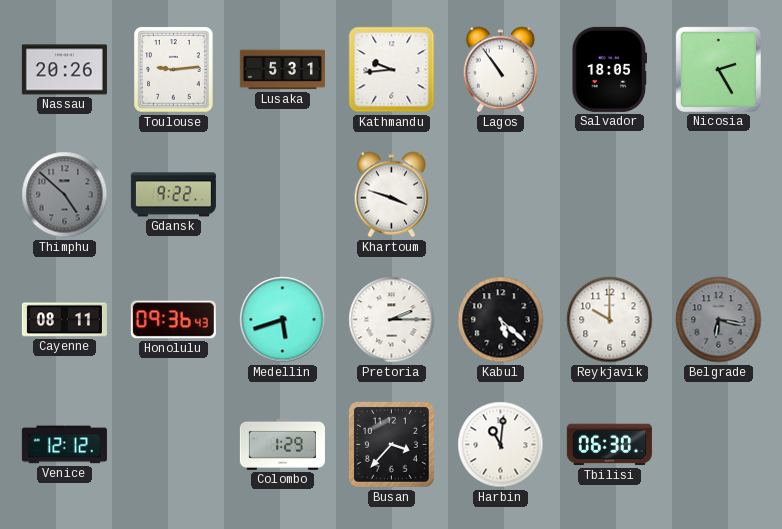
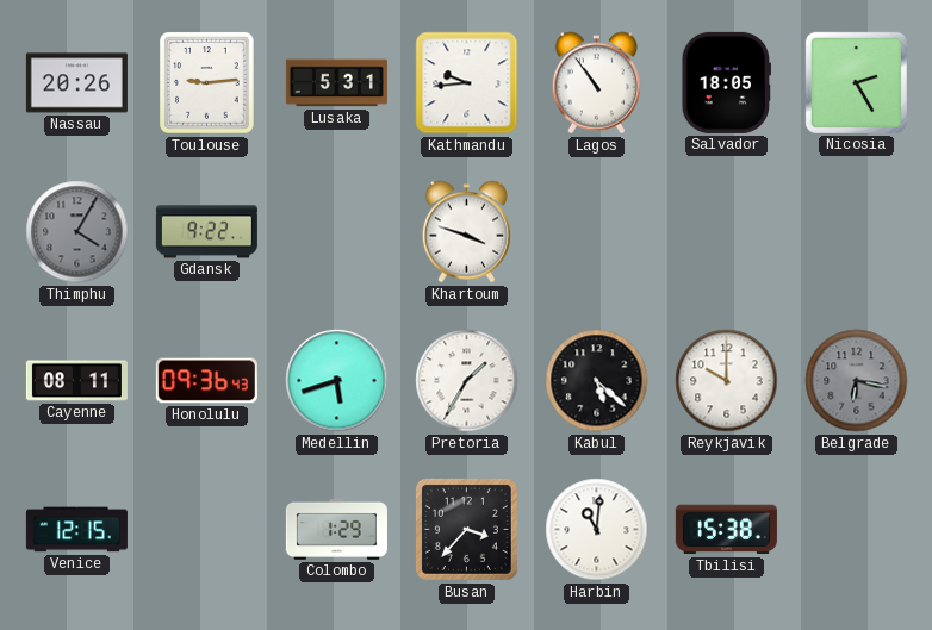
Thimphu: 4:52 -> 4:05 (77, 232)
Pretoria: 2:15 -> 1:35 (467, 381)
Venice: 12:12 -> 12:15 (76, 530)
Tbilisi: 06:30 -> 15:38 (726, 530)
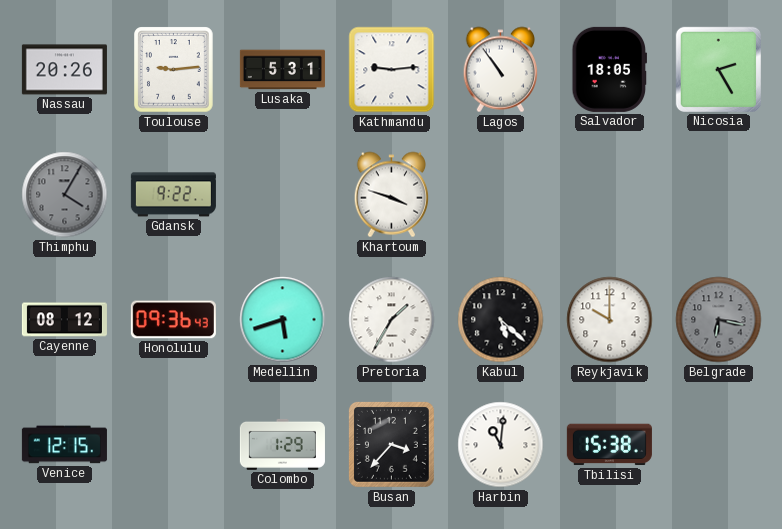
Kathmandu: 9:44 -> 9:14 (392, 70)
Cayenne: 08:11 -> 08:12 (64, 320)
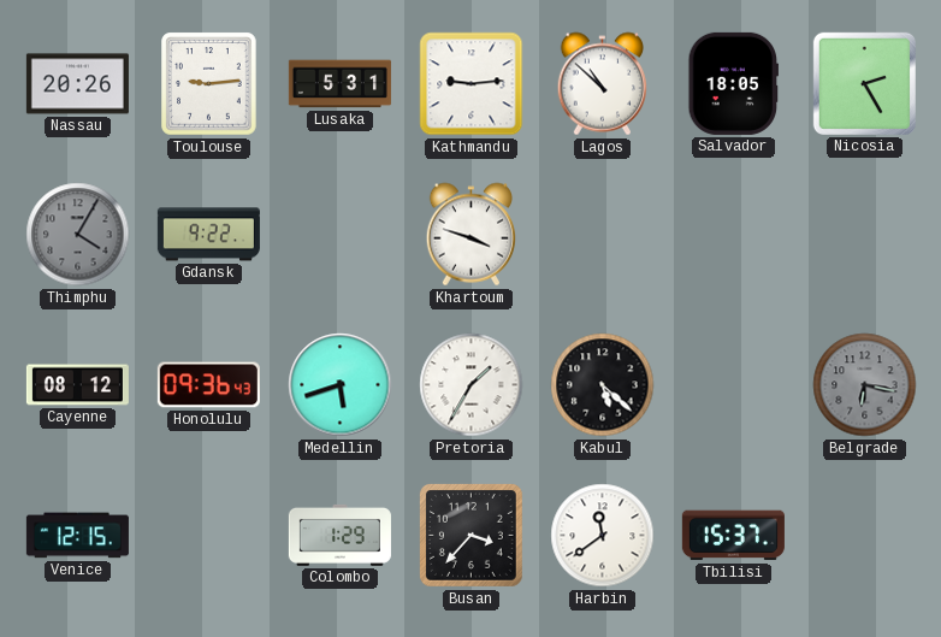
Lagos: 10:54 -> 10:52 (603, 84)
Reykjavik: 10:00 -> none (610, 320)
Harbin: 11:01 -> 11:39 (603, 536)
Tbilisi: 15:38 -> 15:37 (733, 536)
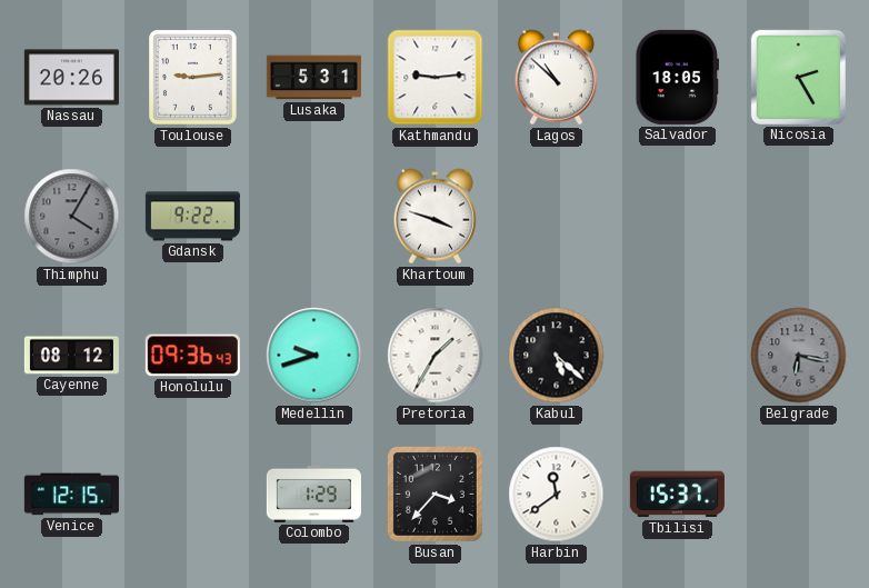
Medellin: 5:42 -> 9:42 (314, 356)
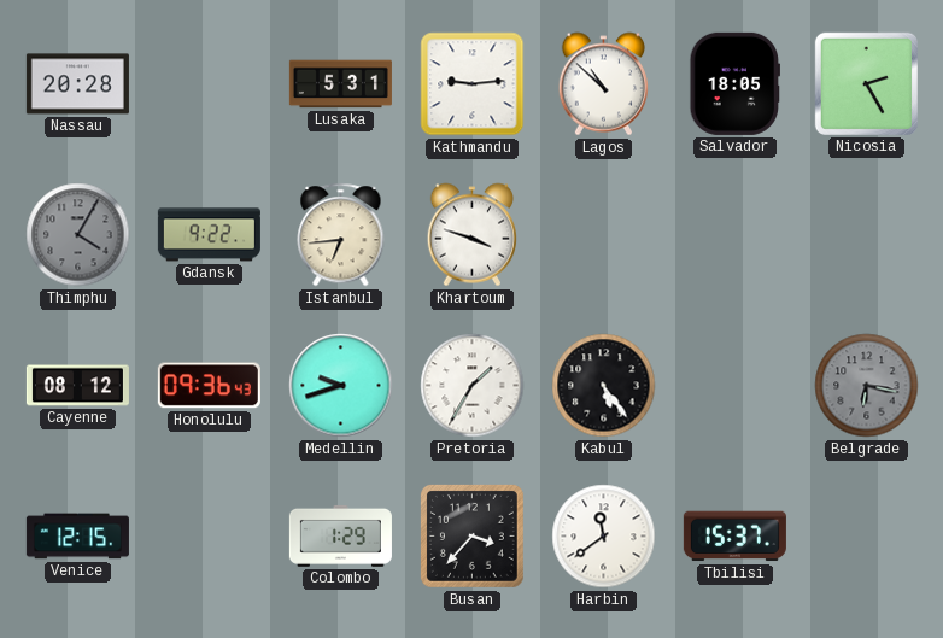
Nassau: 20:26 -> 20:28 (77, 84)
Toulouse: 9:14 -> none (193, 78)
Istanbul: none -> 6:44 (341, 235)
Kabul: 5:22 -> 5:24 (604, 386)
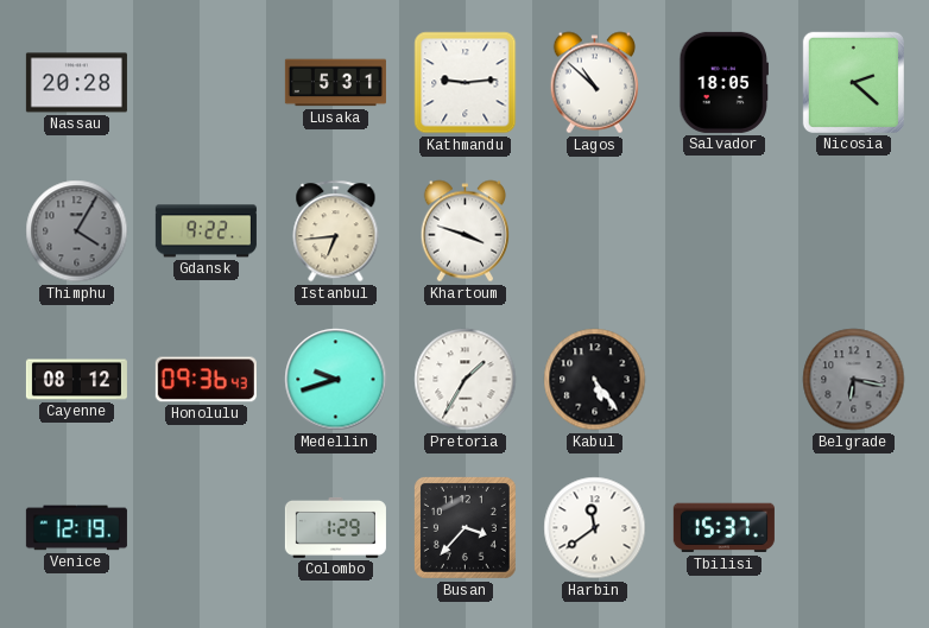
Nicosia: 2:25 -> 2:22 (853, 82)
Venice: 12:15 -> 12:19 (76, 528)
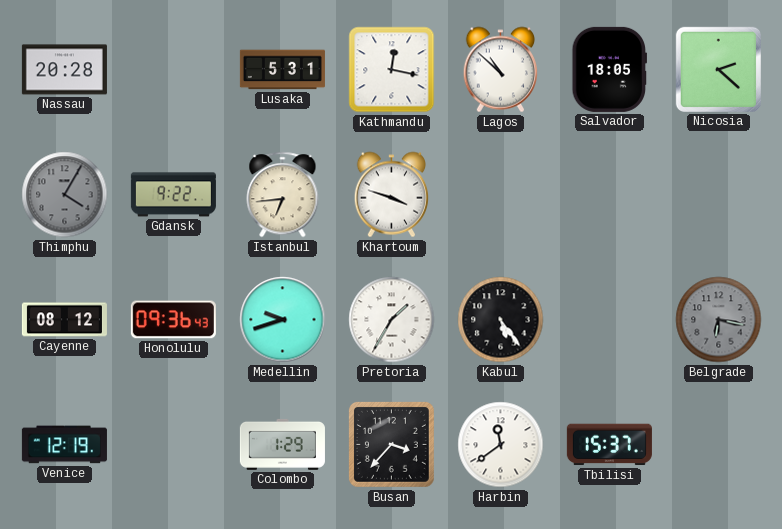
Kathmandu: 9:14 -> 12:17 (392, 70)
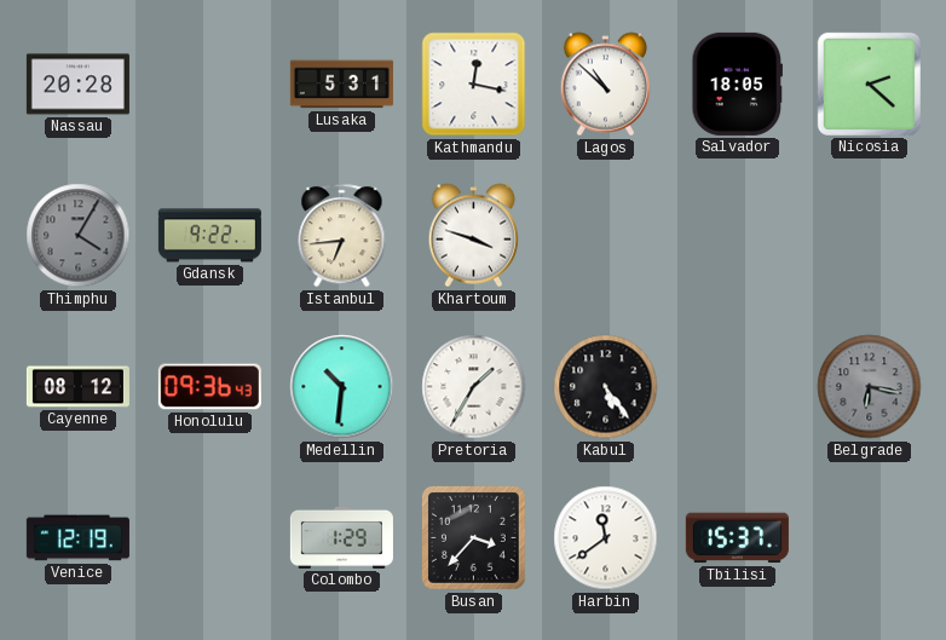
Medellin: 9:42 -> 10:31 (342, 387)
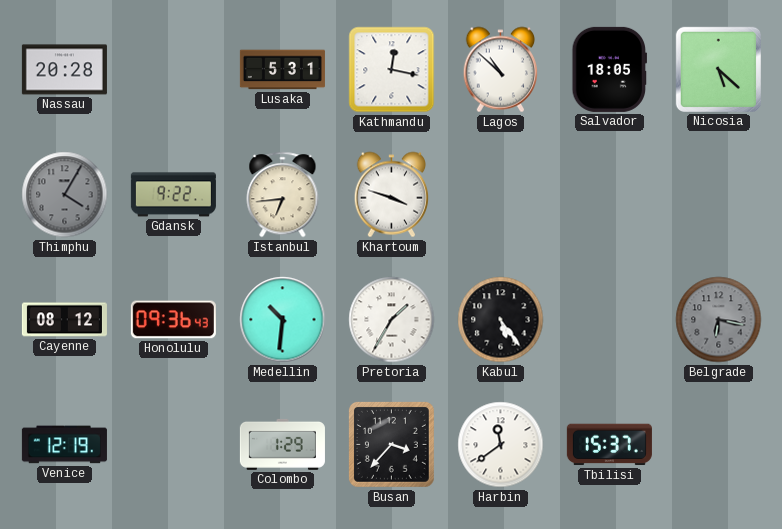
Nicosia: 2:22 -> 5:22 (718, 69)
